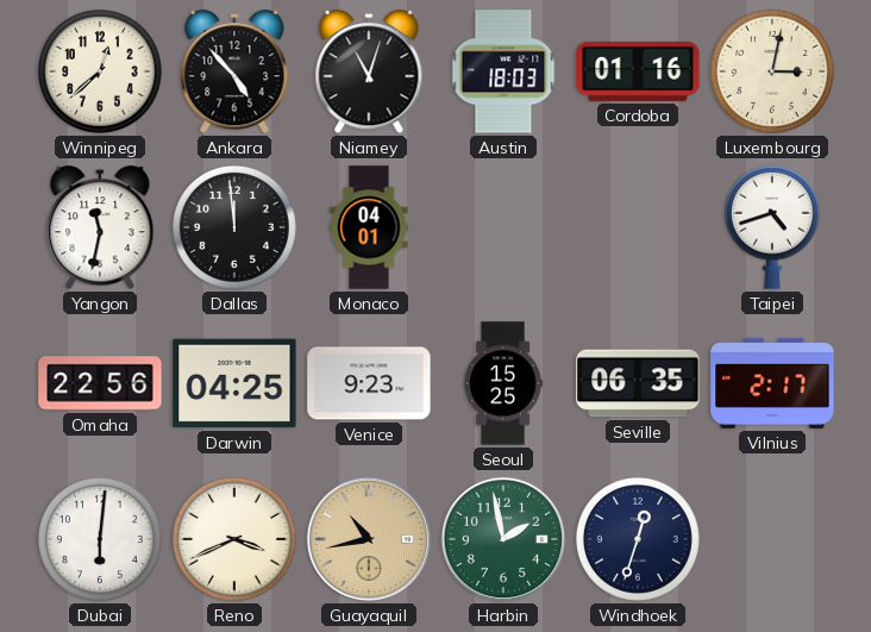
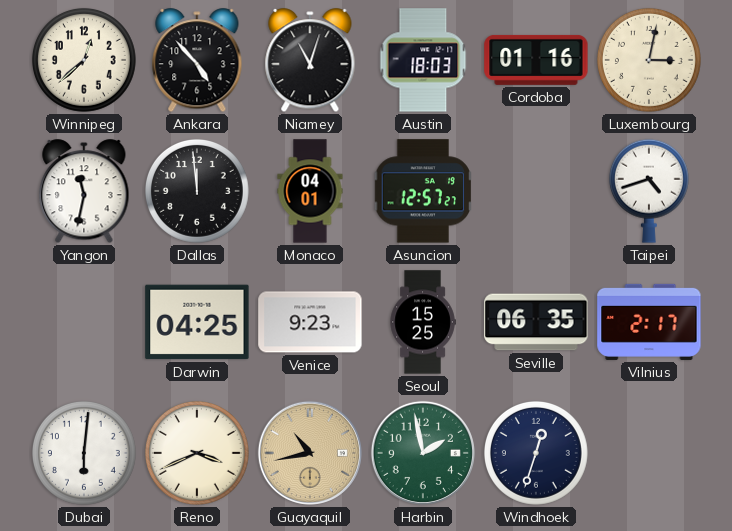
Asuncion: none -> 12:57 (422, 191)
Omaha: 22:56 -> none (100, 383)
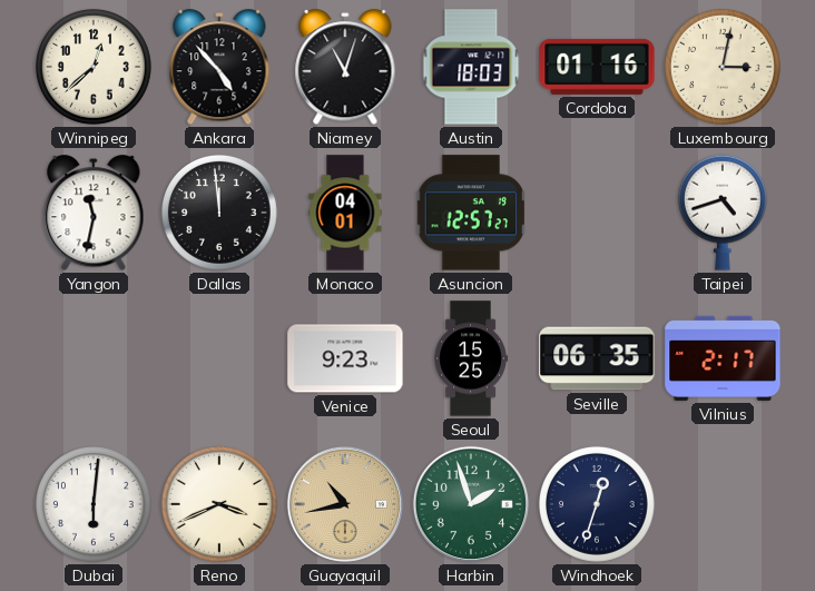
Darwin: 04:25 -> none (197, 322)
Harbin: 1:58 -> 1:57 (471, 504)
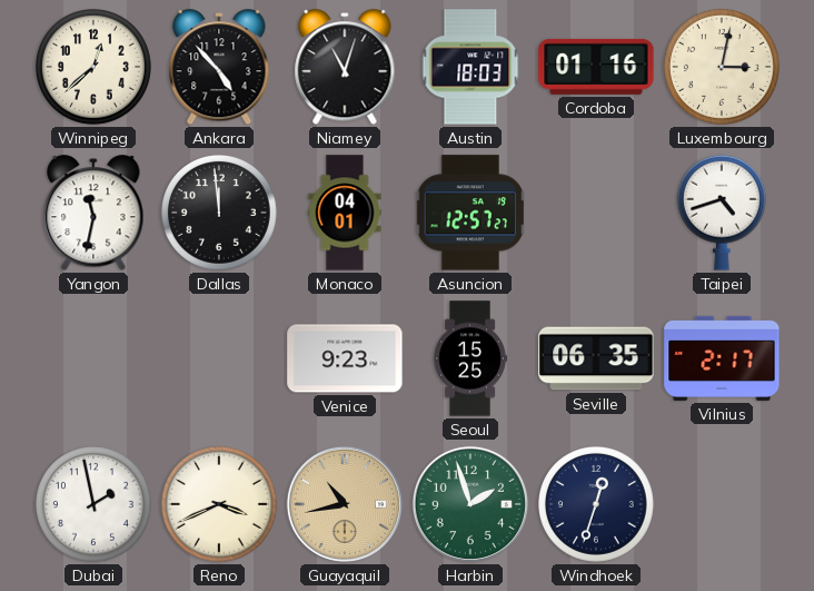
Dubai: 6:01 -> 1:58 (93, 504)
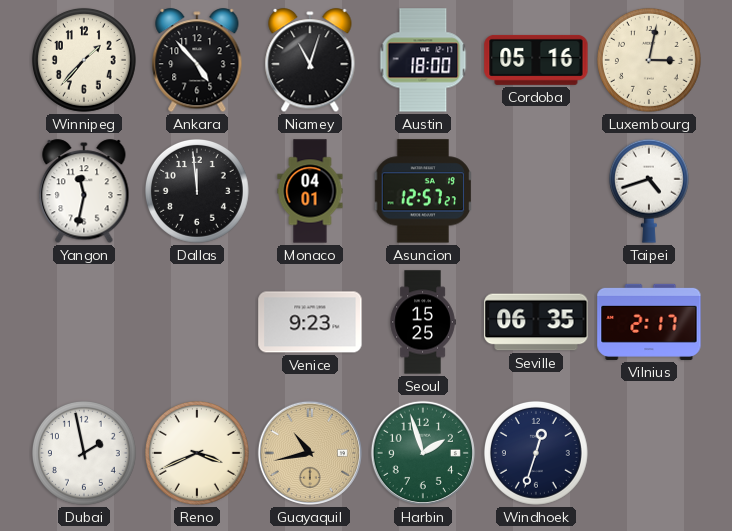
Winnipeg: 12:38 -> 1:37 (84, 60)
Austin: 18:03 -> 18:00 (423, 60)
Cordoba: 01:16 -> 05:16 (536, 60)
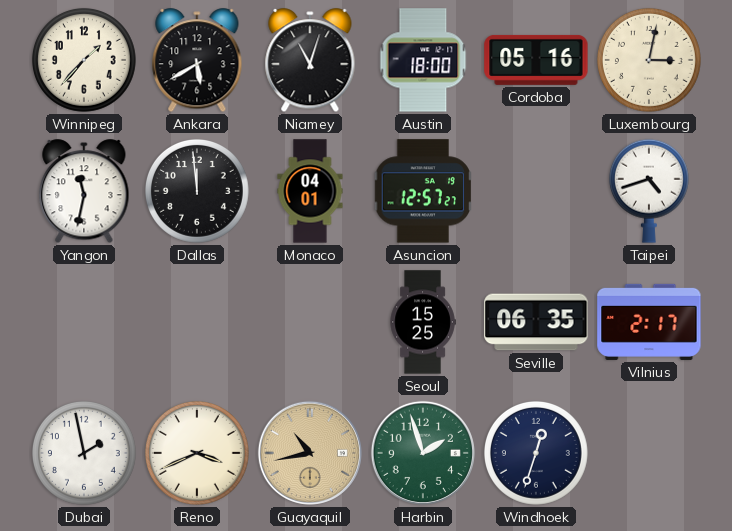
Ankara: 4:53 -> 5:40 (197, 61)
Venice: 9:23 -> none (310, 322)
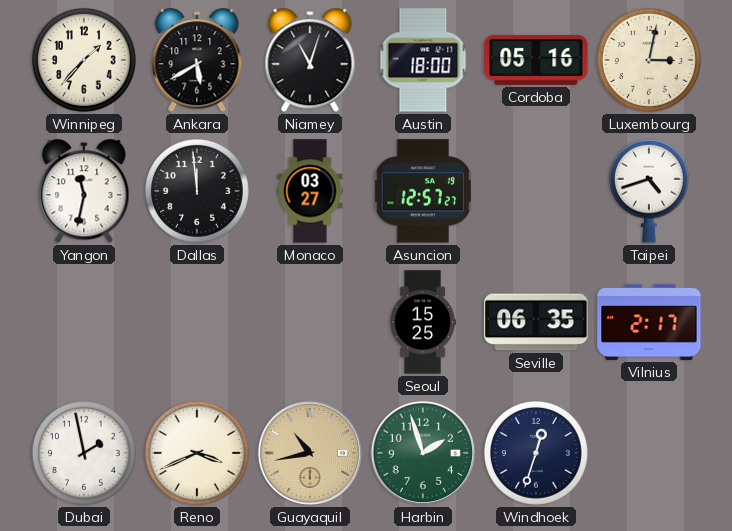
Monaco: 04:01 -> 03:27 (310, 191)
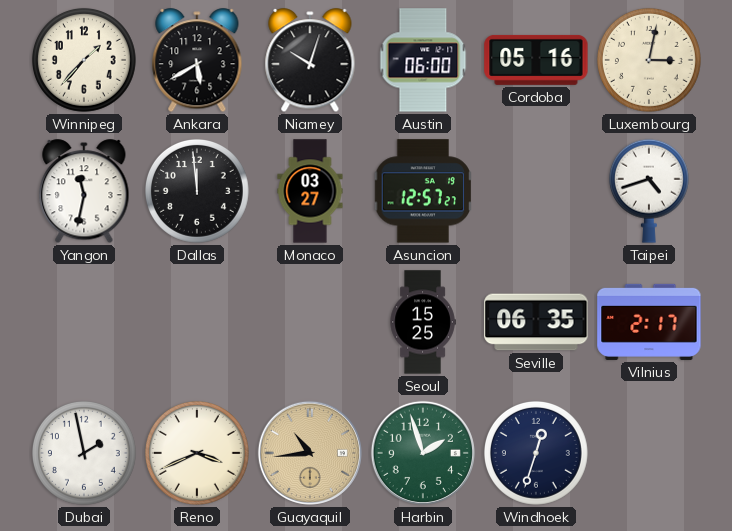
Niamey: 11:03 -> 10:03 (310, 61)
Austin: 18:00 -> 06:00 (423, 60)
Guayaquil: 10:43 -> 10:44 (310, 453)
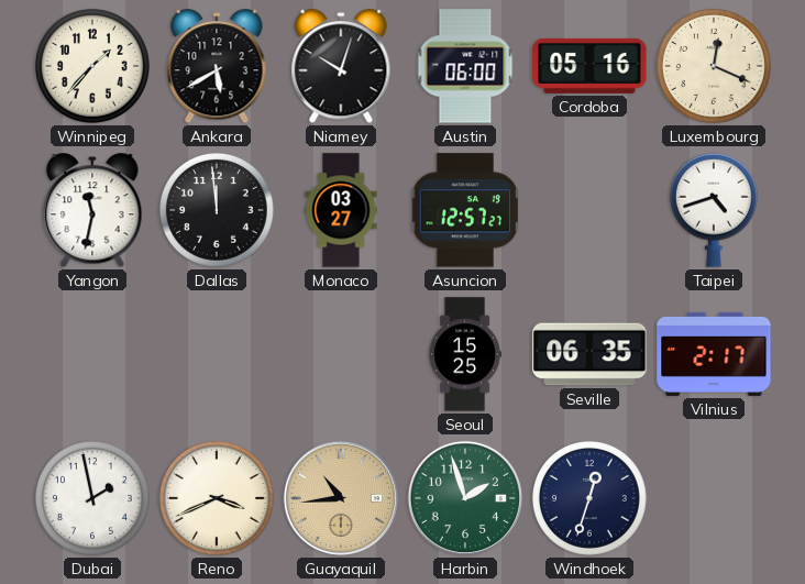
Luxembourg: 3:02 -> 12:19 (714, 66)
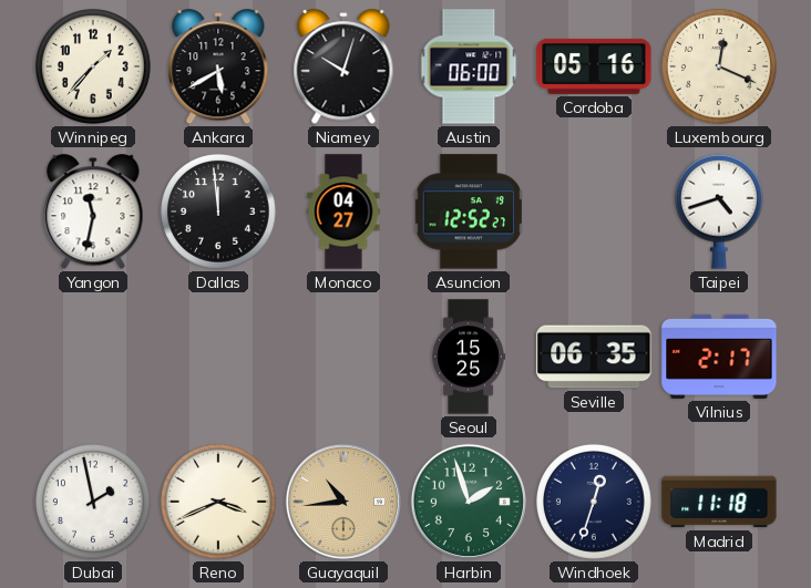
Monaco: 03:27 -> 04:27 (343, 212)
Asuncion: 12:57 -> 12:52 (468, 212)
Madrid: none -> 11:18 (719, 502)
